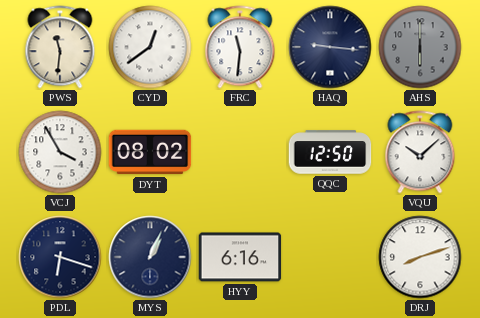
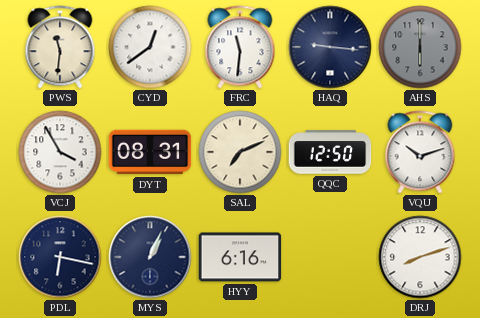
DYT: 08:02 -> 08:31 (150, 152)
SAL: none -> 7:11 (240, 152)
VQU: 10:08 -> 10:12 (420, 152)
PDL: 6:18 -> 6:17 (60, 257)
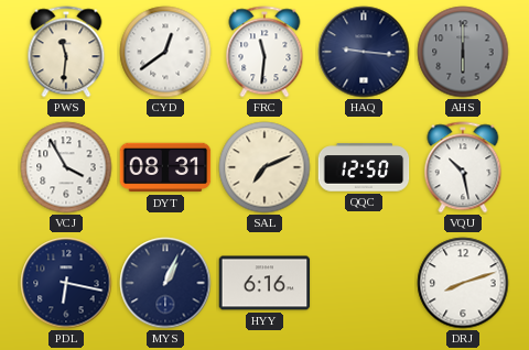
VQU: 10:12 -> 10:28 (463, 167)
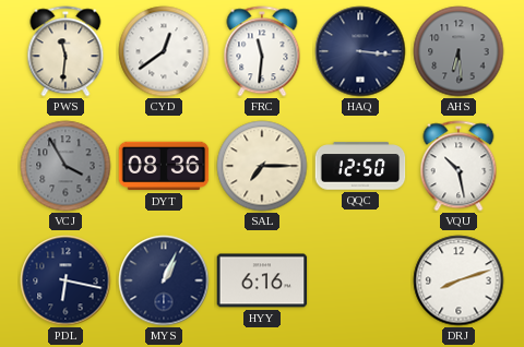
HAQ: 9:16 -> 3:16 (360, 51)
AHS: 6:00 -> 6:29 (458, 51)
VCJ dial: white -> grey (65, 166)
DYT: 08:31 -> 08:36 (164, 166)
SAL: 7:11 -> 7:15 (262, 166)
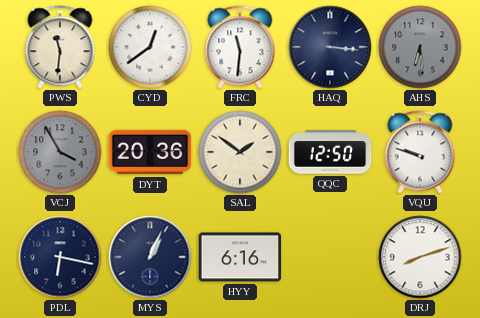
DYT: 08:36 -> 20:36 (150, 152)
SAL: 7:15 -> 1:51 (240, 152)
VQU: 10:28 -> 9:48 (420, 152)
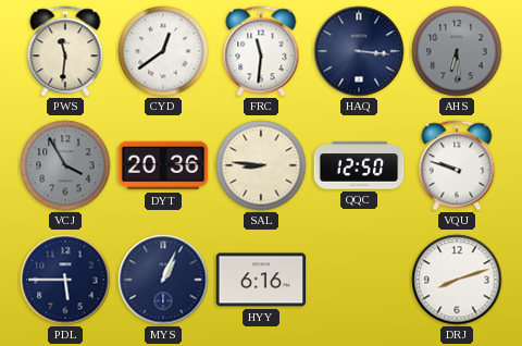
SAL: 1:51 -> 8:46 (261, 165)
PDL: 6:17 -> 5:45 (65, 280)
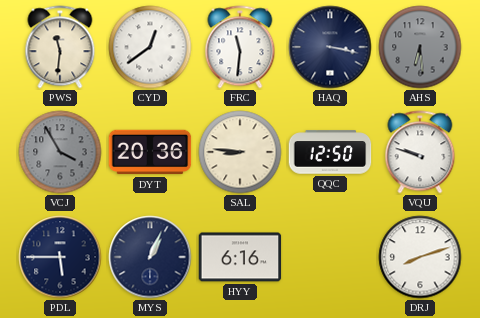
HAQ: 3:16 -> 3:17 (330, 47)
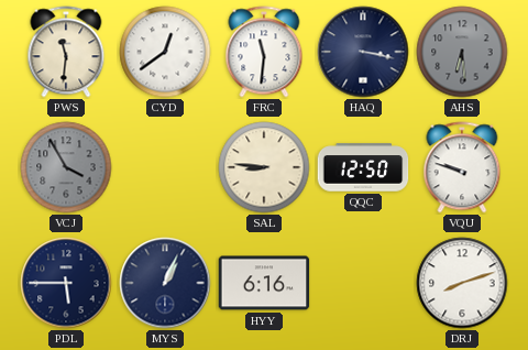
DYT: 20:36 -> none (150, 152)
